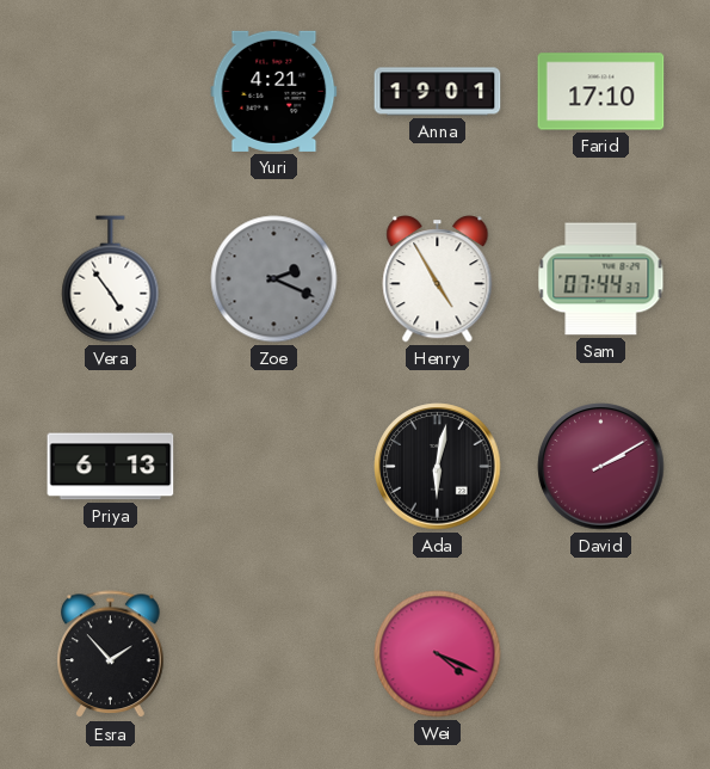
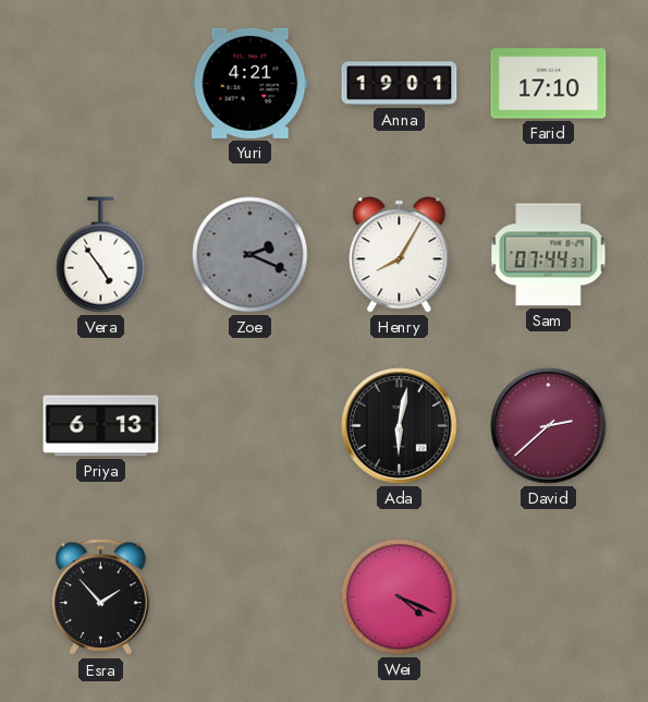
Henry: 4:55 -> 8:05 (400, 255)
David: 2:10 -> 2:38 (549, 426)
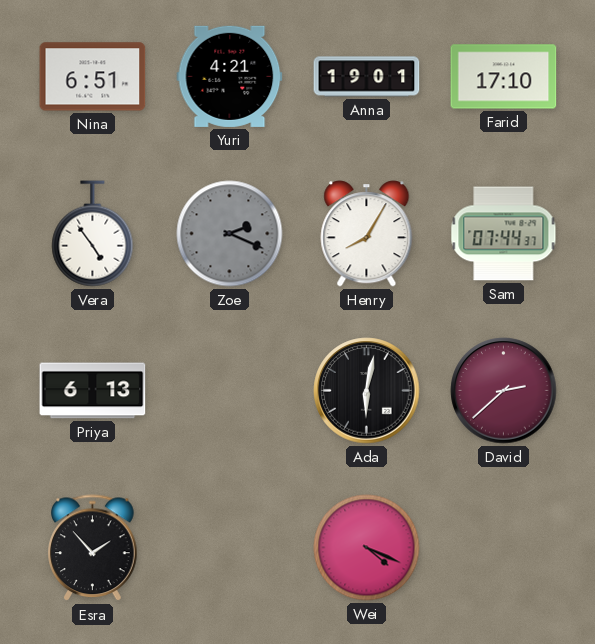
Nina: none -> 6:51 (93, 77)
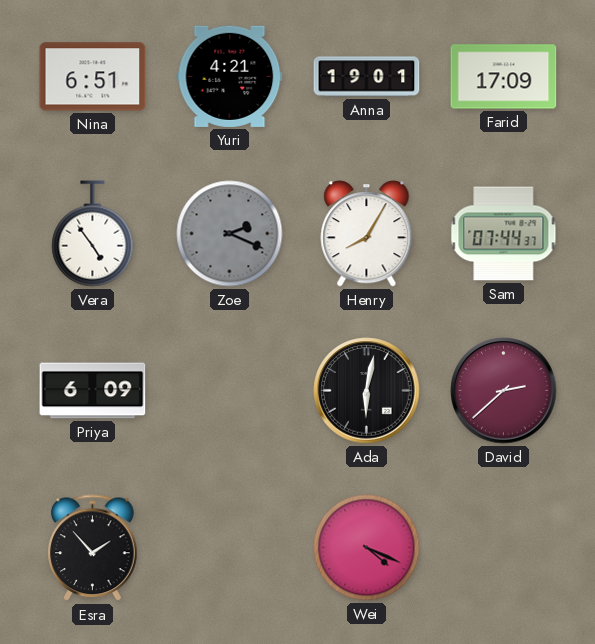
Farid: 17:10 -> 17:09 (504, 77)
Priya: 6:13 -> 6:09 (93, 391)
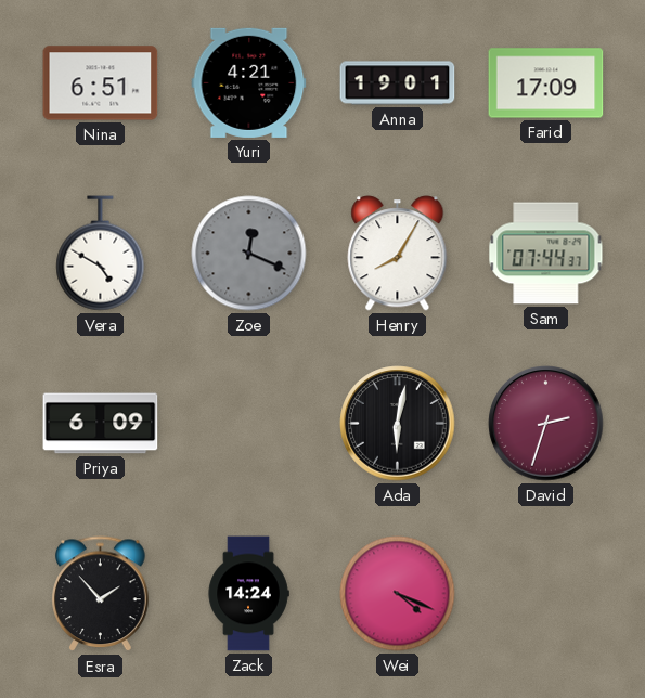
Vera: 4:54 -> 4:50 (101, 254)
Zoe: 2:19 -> 12:19 (249, 254)
David: 2:38 -> 2:33 (546, 424)
Zack: none -> 14:24 (248, 594)
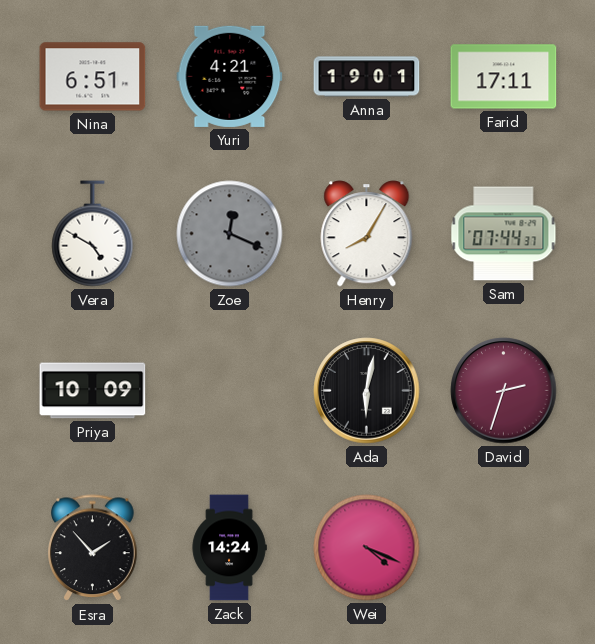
Farid: 17:09 -> 17:11 (504, 77)
Priya: 6:09 -> 10:09 (93, 391)
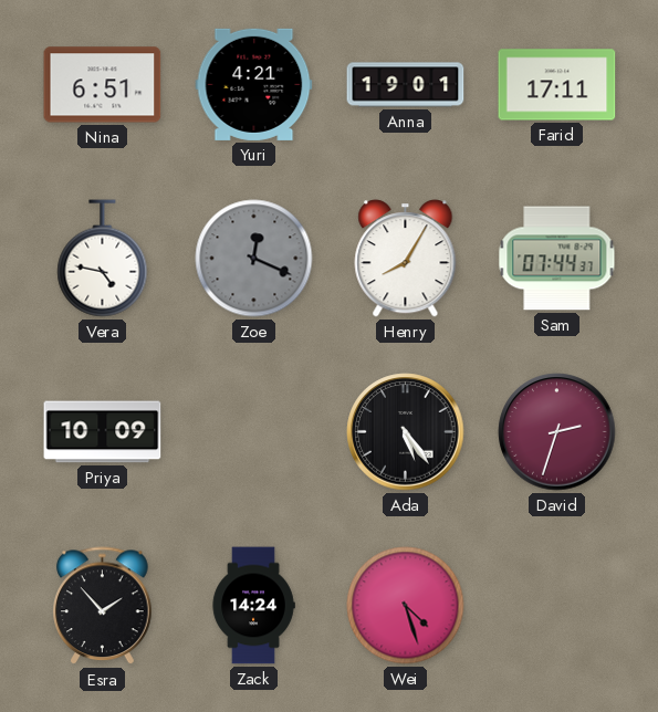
Vera: 4:50 -> 4:47 (103, 259)
Ada: 6:02 -> 5:24 (406, 432)
Wei: 4:19 -> 4:27 (406, 606)
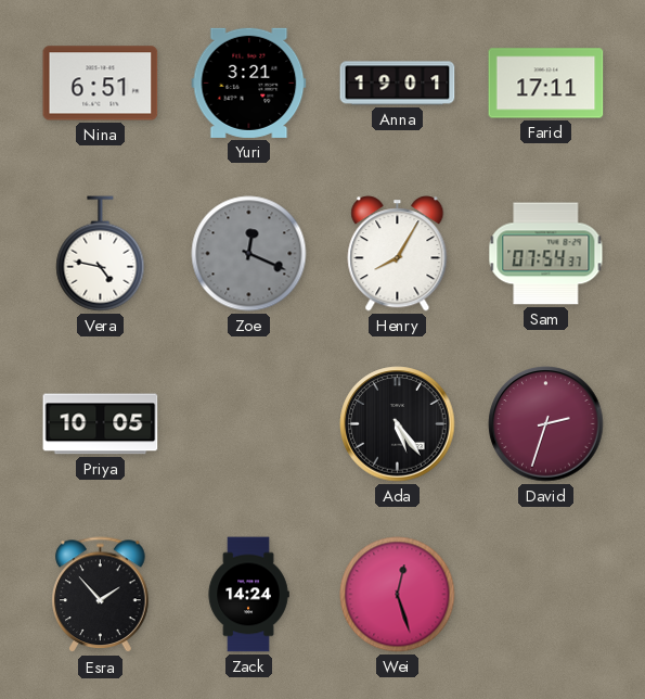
Yuri: 4:21 -> 3:21 (249, 82)
Sam: 07:44 -> 07:54 (546, 254)
Priya: 10:09 -> 10:05 (101, 424)
Wei: 4:27 -> 12:27 (398, 595)
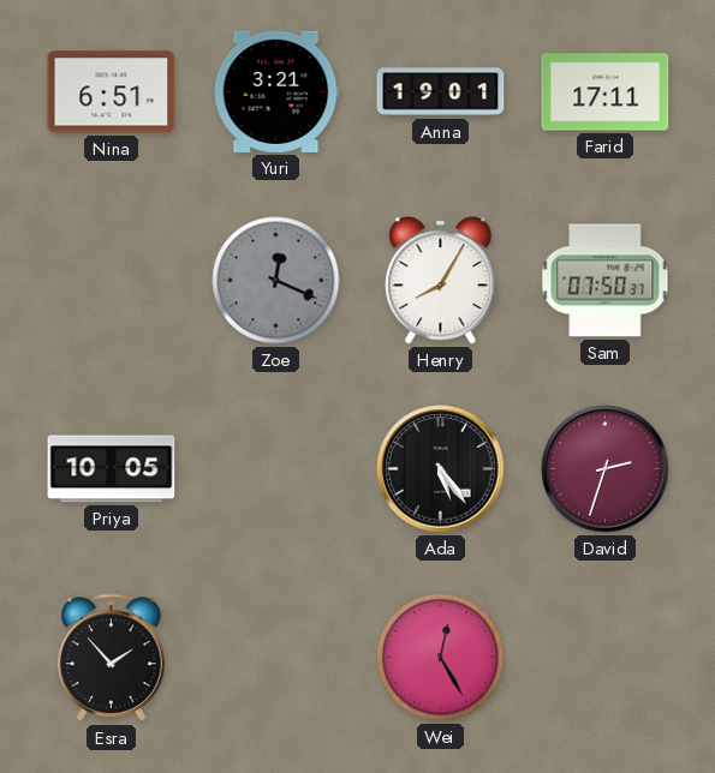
Vera: 4:47 -> none (101, 254)
Sam: 07:54 -> 07:50 (606, 281)
Zack: 14:24 -> none (248, 595)
Wei: 12:27 -> 12:25 (441, 658)
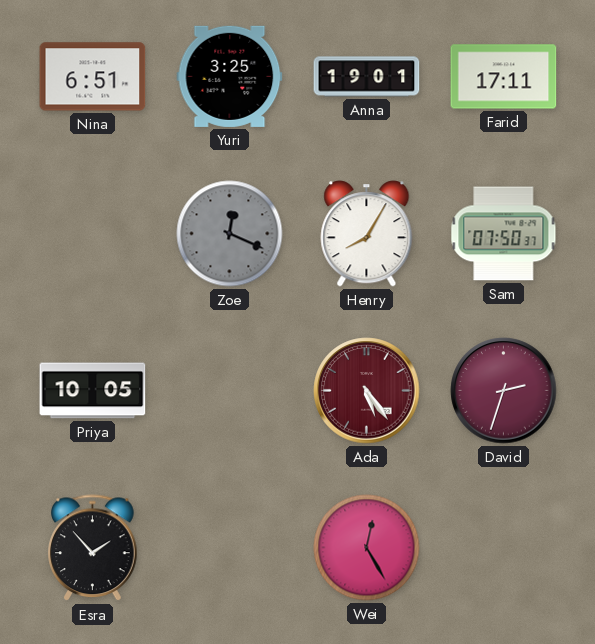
Yuri: 3:21 -> 3:25 (230, 76)
Ada dial: black -> burgundy (367, 391)
